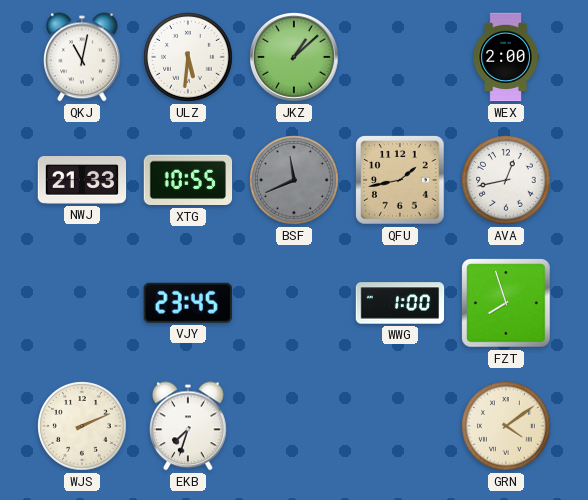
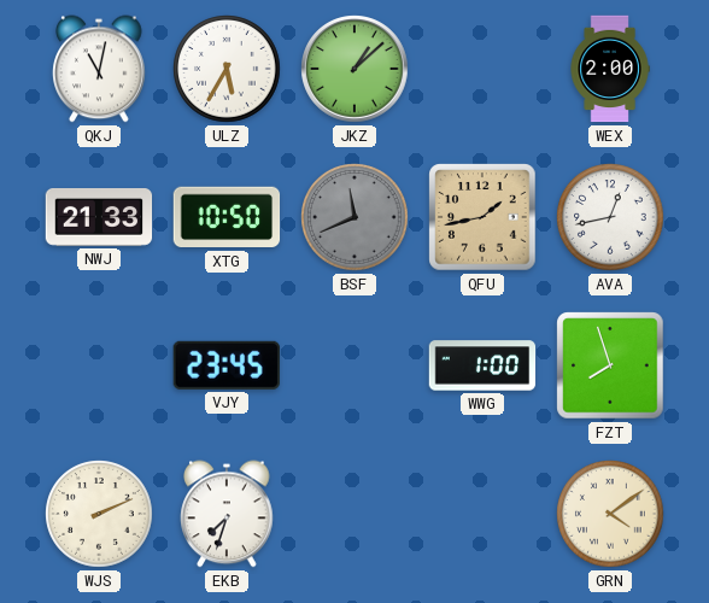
ULZ: 5:31 -> 5:35 (227, 69)
XTG: 10:55 -> 10:50 (227, 217)
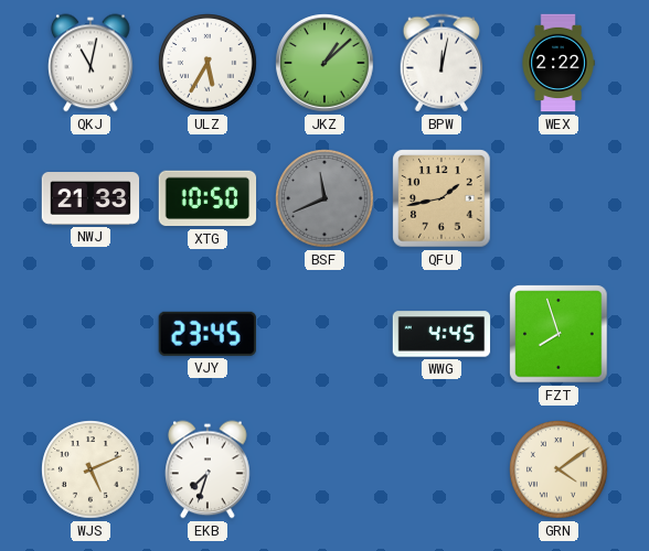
BPW: none -> 12:02 (441, 63)
WEX: 2:00 -> 2:22 (558, 63)
AVA: 12:43 -> none (610, 217)
WWG: 1:00 -> 4:45 (441, 334)
WJS: 2:11 -> 5:11 (91, 469)
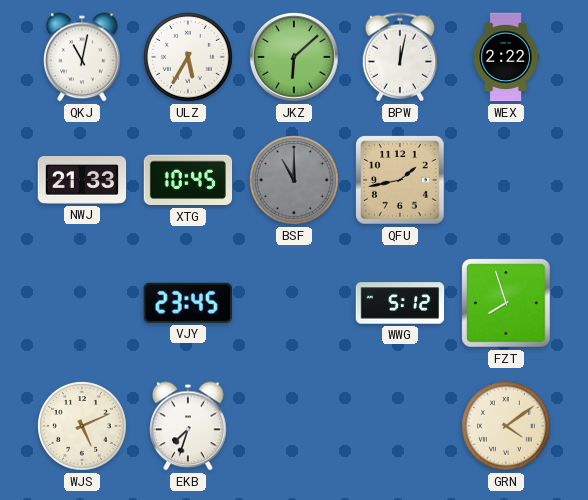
JKZ: 1:08 -> 6:08 (294, 57)
XTG: 10:50 -> 10:45 (188, 180)
BSF: 11:41 -> 11:00 (294, 180)
WWG: 4:45 -> 5:12 (400, 303)
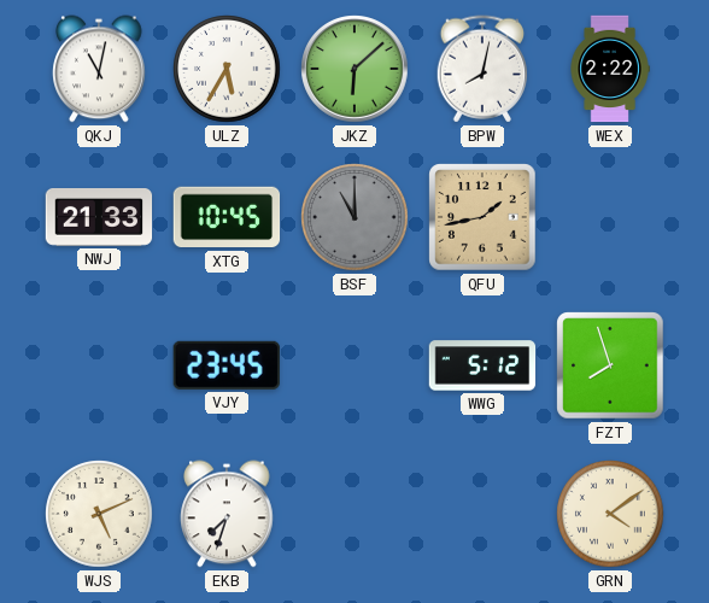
BPW: 12:02 -> 8:02 (482, 69)
